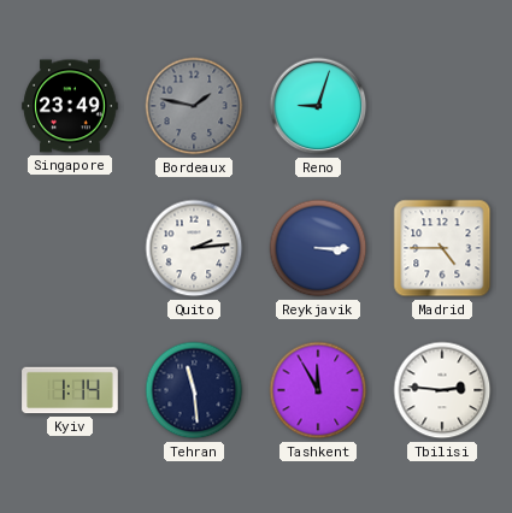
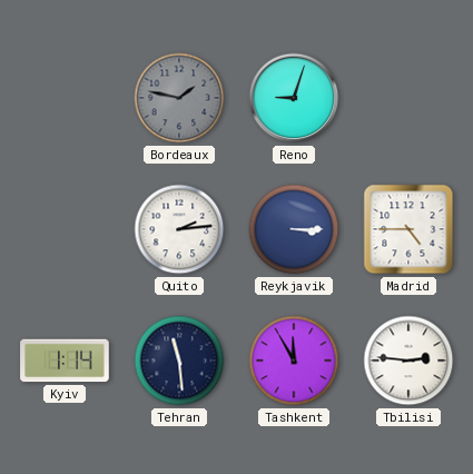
Singapore: 23:49 -> none (70, 106)
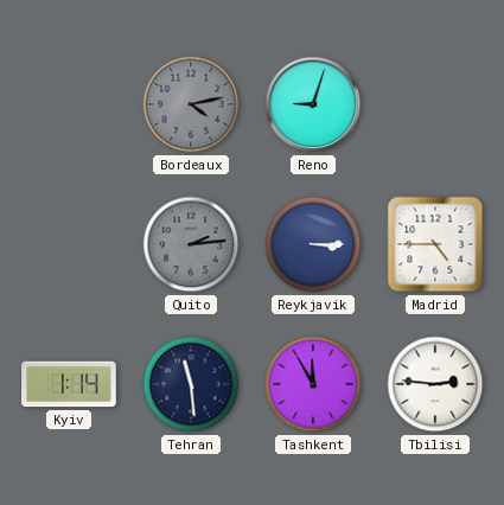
Bordeaux: 1:47 -> 4:13 (191, 104)
Quito dial: white -> grey (191, 244)
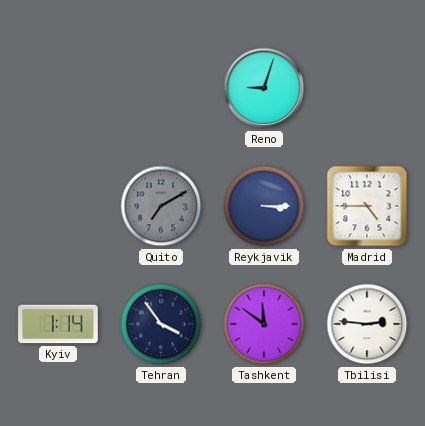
Bordeaux: 4:13 -> none (191, 104)
Quito: 2:14 -> 7:10 (161, 206)
Tehran: 11:29 -> 3:54 (161, 324)
Tashkent: 11:55 -> 11:51 (264, 324)
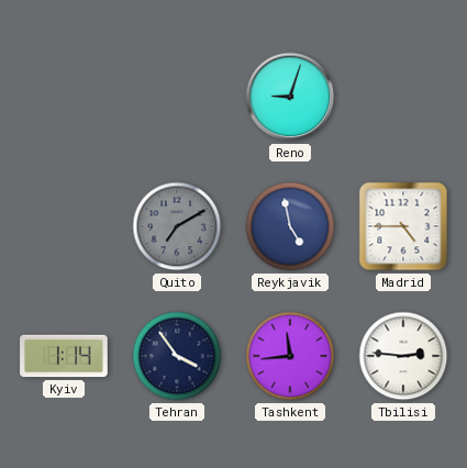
Reykjavik: 3:15 -> 4:58 (290, 226)
Tashkent: 11:51 -> 11:44 (290, 356)
